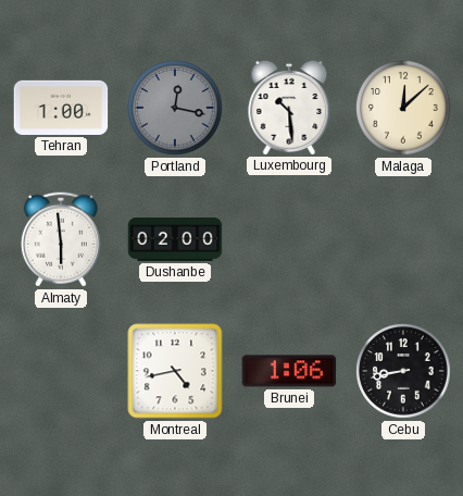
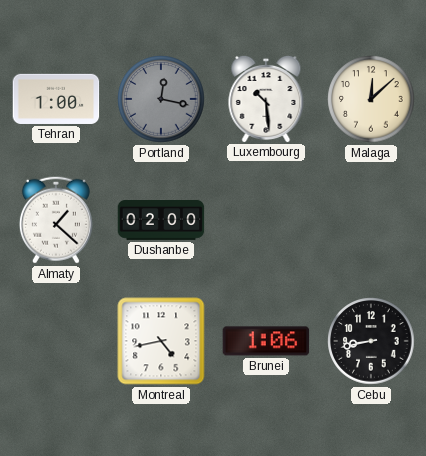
Almaty: 5:59 -> 1:22 (56, 220)
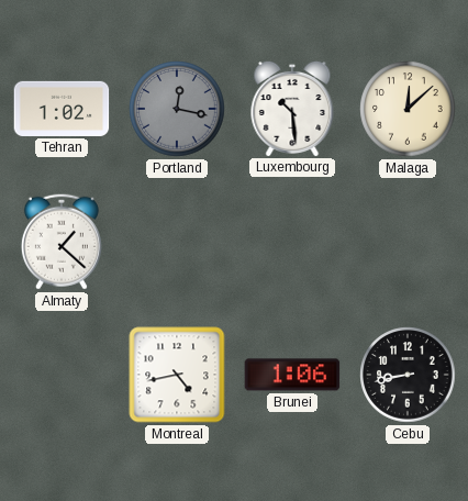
Tehran: 1:00 -> 1:02 (62, 109)
Dushanbe: 02:00 -> none (161, 221)
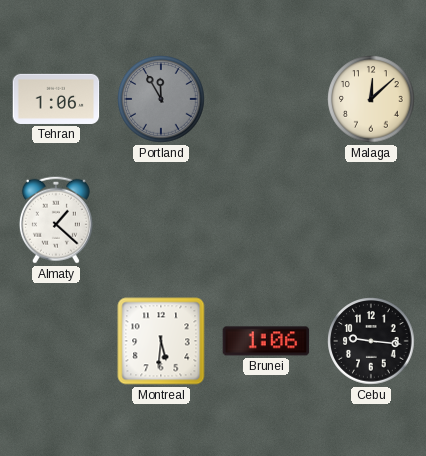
Tehran: 1:02 -> 1:06 (56, 99)
Portland: 12:17 -> 11:55 (161, 99)
Luxembourg: 10:29 -> none (292, 108)
Montreal: 4:43 -> 5:31 (161, 341)
Cebu: 8:43 -> 9:16 (371, 341)
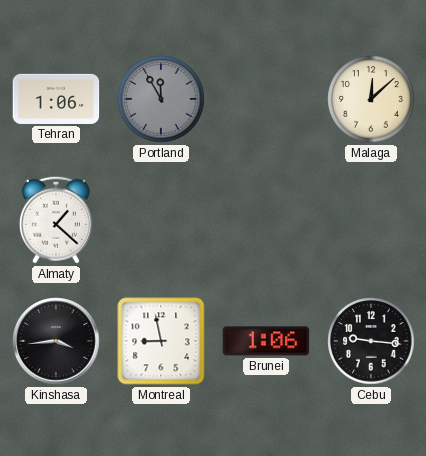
Kinshasa: none -> 3:44 (56, 341)
Montreal: 5:31 -> 8:58 (161, 341)
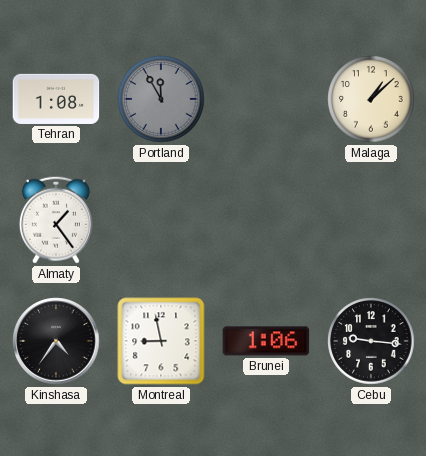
Tehran: 1:06 -> 1:08 (56, 99)
Malaga: 12:08 -> 1:08 (371, 99)
Almaty: 1:22 -> 1:24 (56, 220)
Kinshasa: 3:44 -> 4:36 (56, 341)
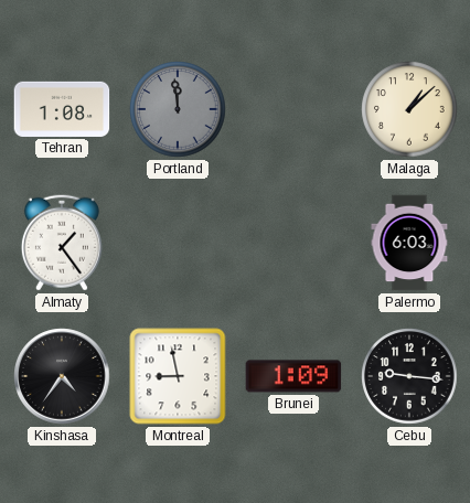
Portland: 11:55 -> 11:59 (178, 109)
Palermo: none -> 6:03 (409, 243)
Brunei: 1:06 -> 1:09 (293, 376)
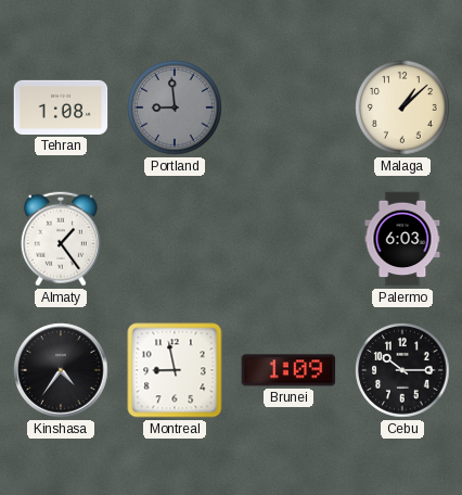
Portland: 11:59 -> 8:59 (175, 107)
Cebu: 9:16 -> 10:15 (402, 370)
